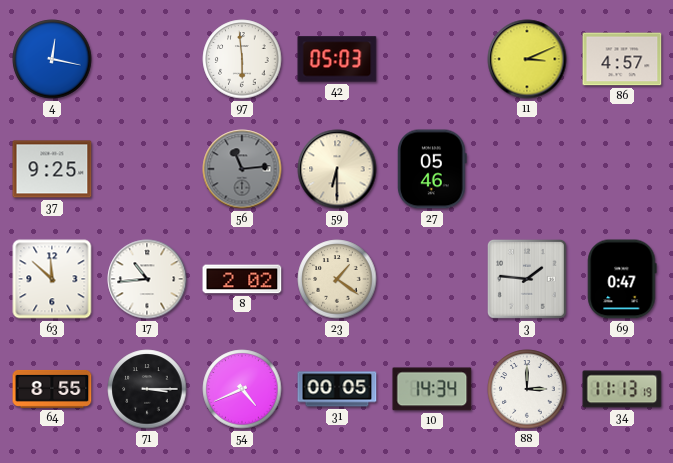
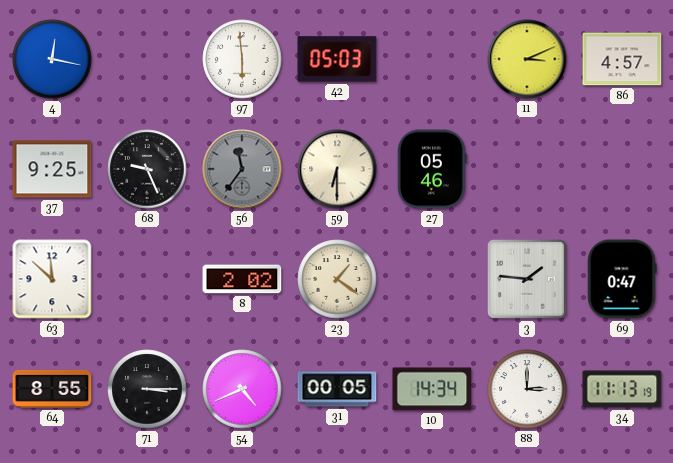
68: none -> 9:26 (147, 169)
56: 11:14 -> 11:36 (242, 169)
17: 10:44 -> none (147, 279)
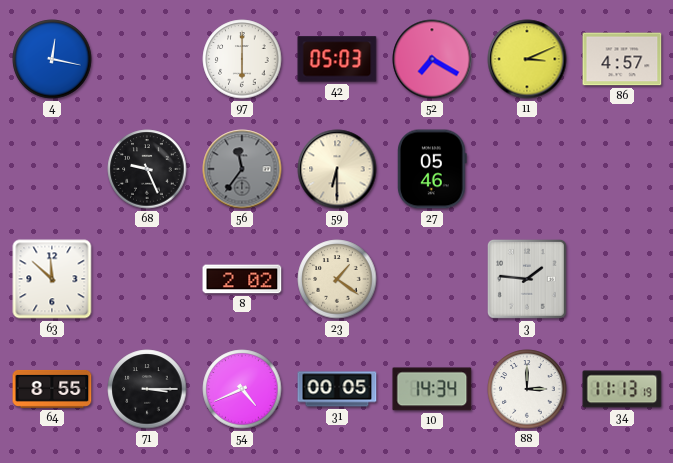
97: 5:59 -> 6:00 (242, 59)
52: none -> 7:20 (432, 59)
37: 9:25 -> none (52, 169)
69: 0:47 -> none (622, 279)
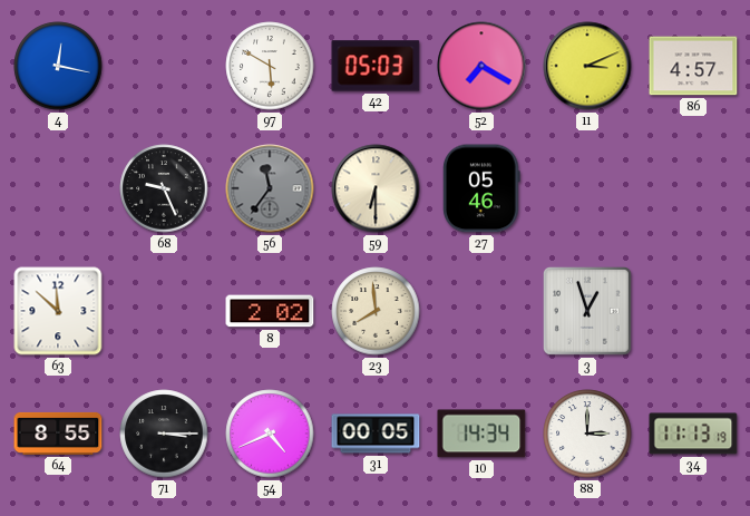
97: 6:00 -> 5:50 (270, 66)
23: 1:21 -> 7:59 (376, 311)
3: 1:46 -> 12:57 (588, 312)
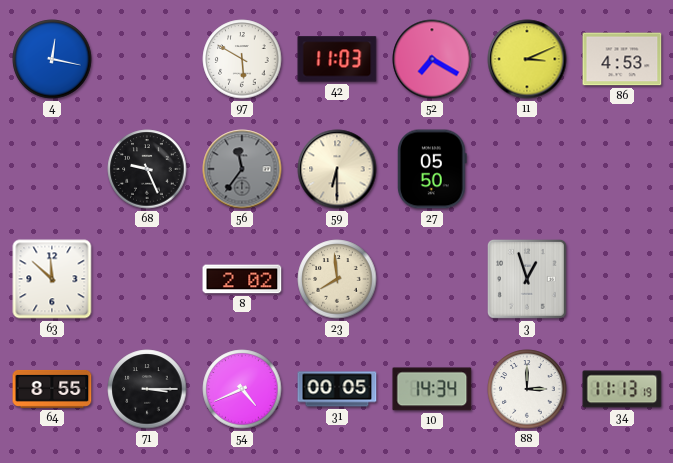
42: 05:03 -> 11:03 (337, 59)
86: 4:57 -> 4:53 (622, 59)
27: 05:46 -> 05:50 (433, 169)
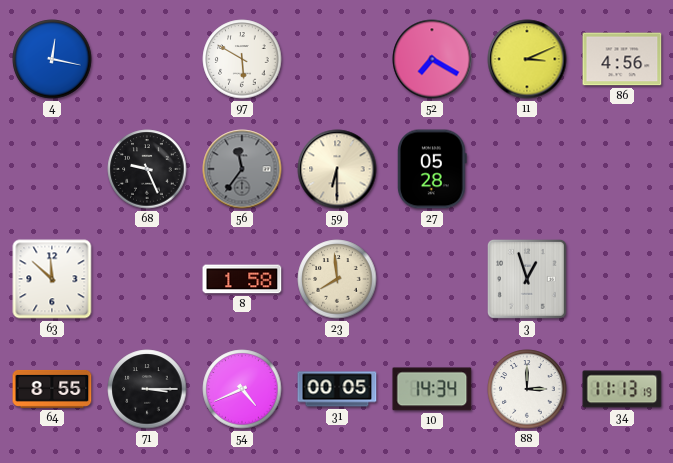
42: 11:03 -> none (337, 59)
86: 4:53 -> 4:56 (622, 59)
27: 05:50 -> 05:28 (433, 169)
8: 2:02 -> 1:58 (242, 279)
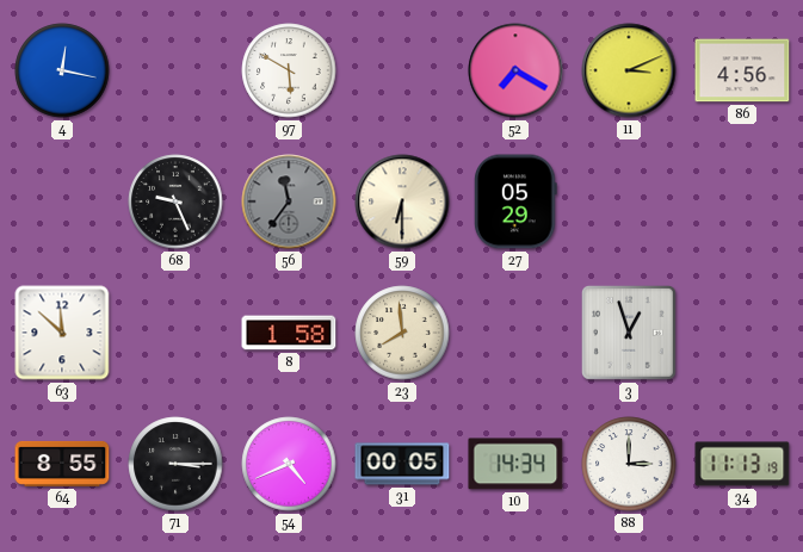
27: 05:28 -> 05:29 (517, 201)
